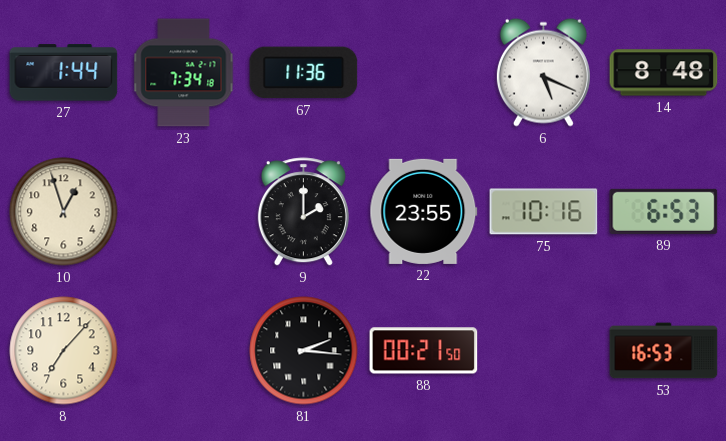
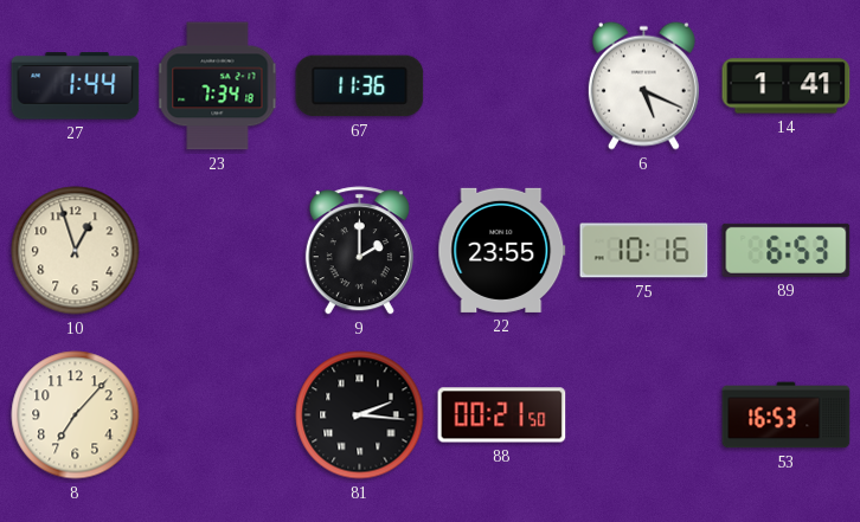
14: 8:48 -> 1:41 (787, 86)
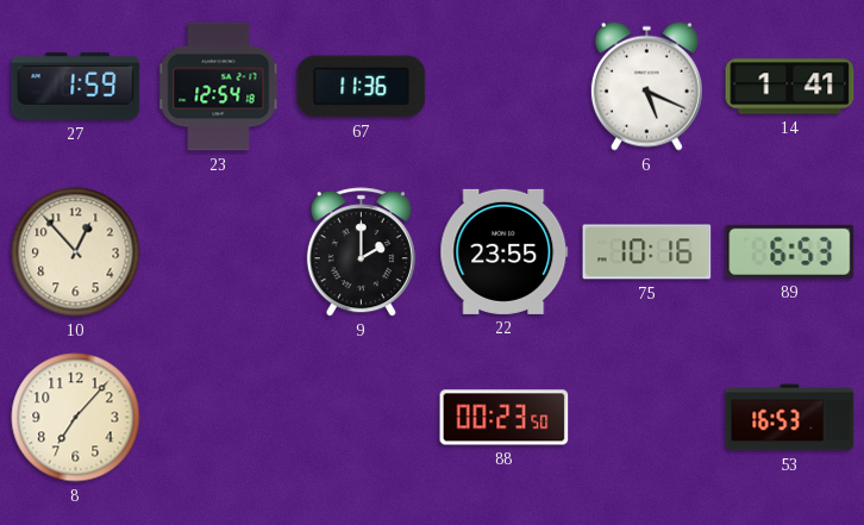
27: 1:44 -> 1:59 (76, 87)
23: 7:34 -> 12:54 (219, 87)
10: 12:57 -> 12:53 (76, 252)
81: 2:16 -> none (360, 415)
88: 00:21 -> 00:23 (505, 418)
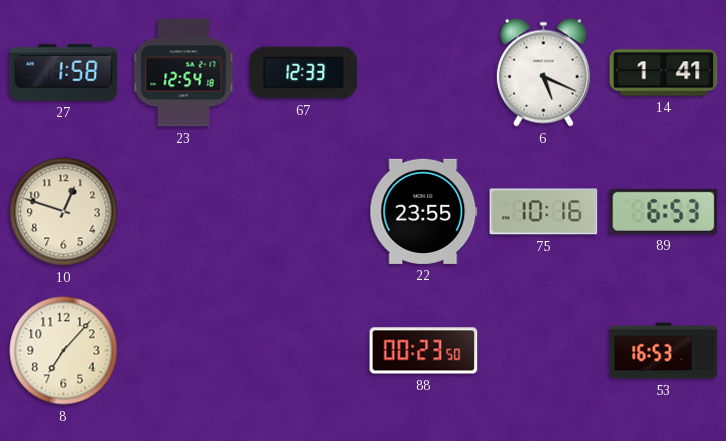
27: 1:59 -> 1:58 (64, 73)
67: 11:36 -> 12:33 (304, 73)
10: 12:53 -> 12:48 (64, 212)
9: 2:00 -> none (361, 252)
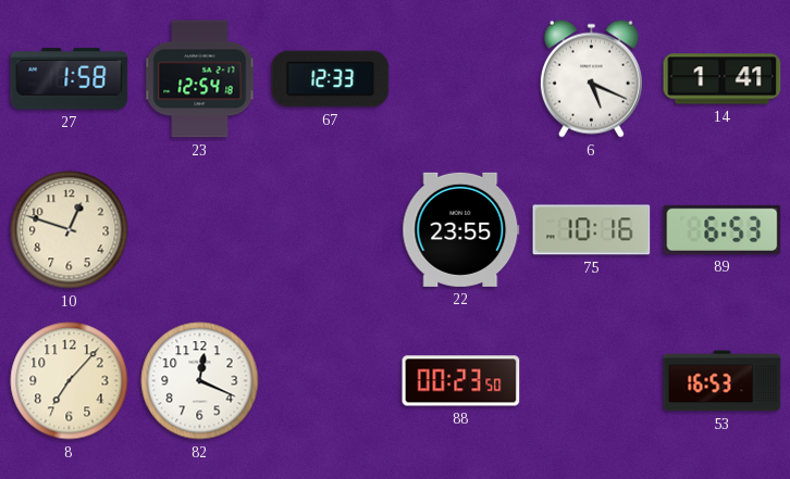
82: none -> 12:19 (200, 381)
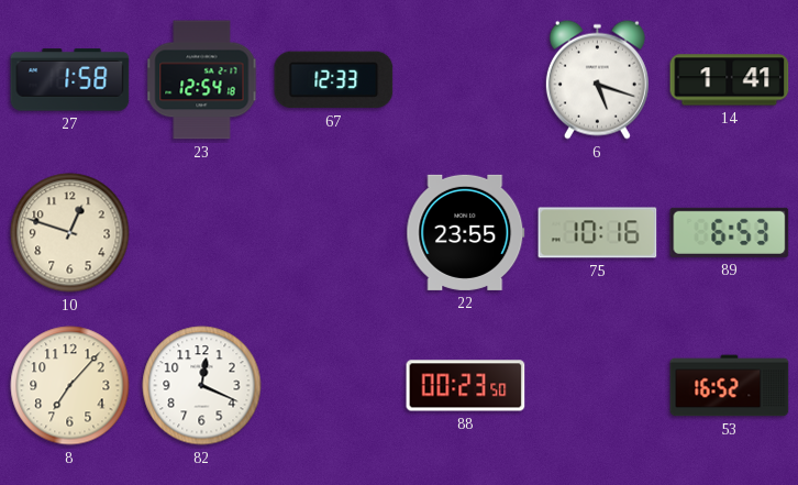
6: 5:19 -> 5:18 (597, 79)
53: 16:53 -> 16:52 (730, 386)
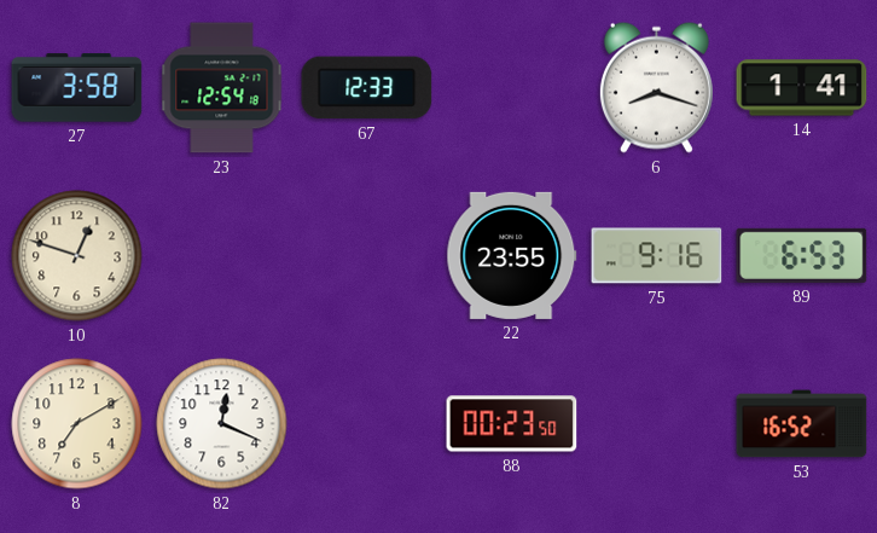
27: 1:58 -> 3:58 (77, 88)
6: 5:18 -> 8:18 (656, 87)
75: 10:16 -> 9:16 (657, 256)
8: 7:07 -> 7:10 (77, 424)
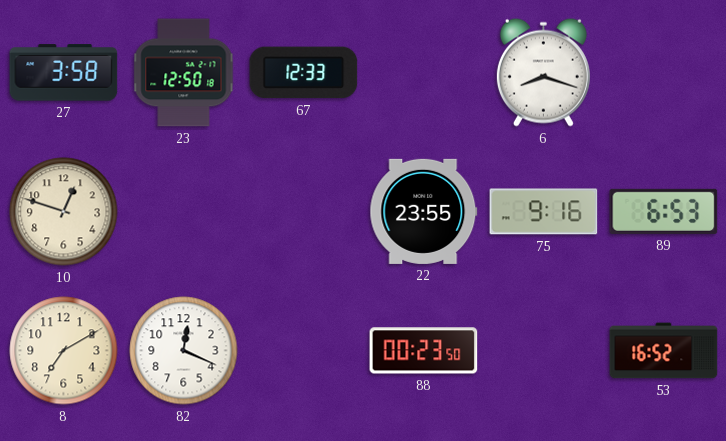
23: 12:54 -> 12:50 (184, 73)
14: 1:41 -> none (802, 88)
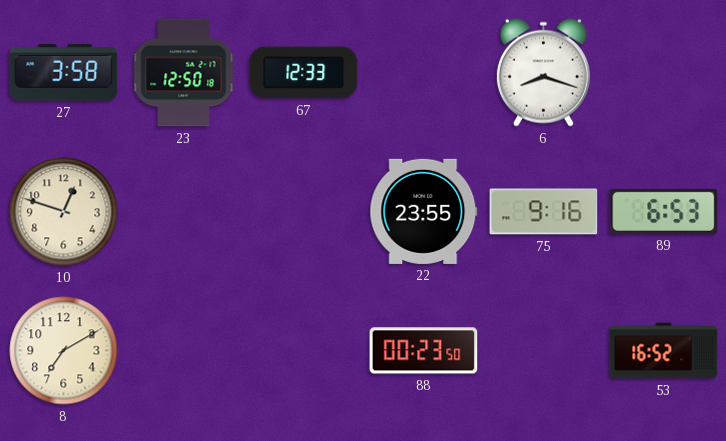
82: 12:19 -> none (184, 351)
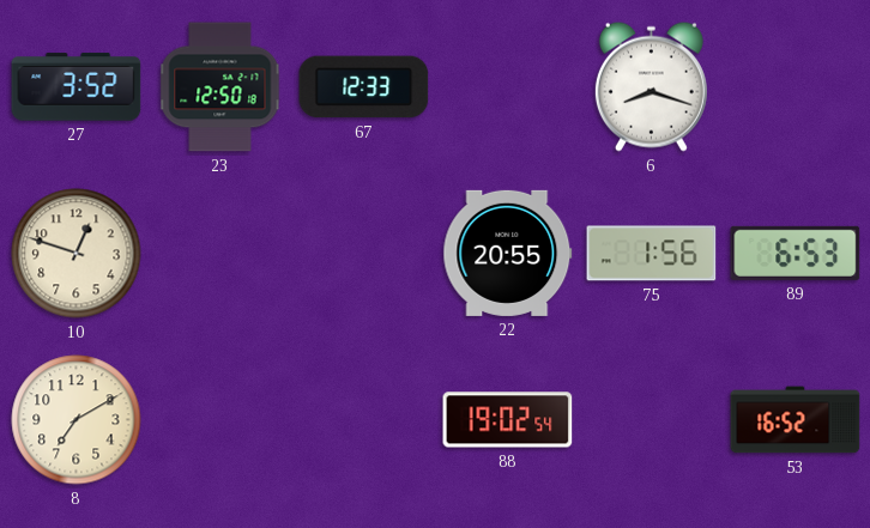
27: 3:58 -> 3:52 (77, 87)
22: 23:55 -> 20:55 (508, 253)
75: 9:16 -> 1:56 (652, 254)
88: 00:23 -> 19:02 (508, 420)
